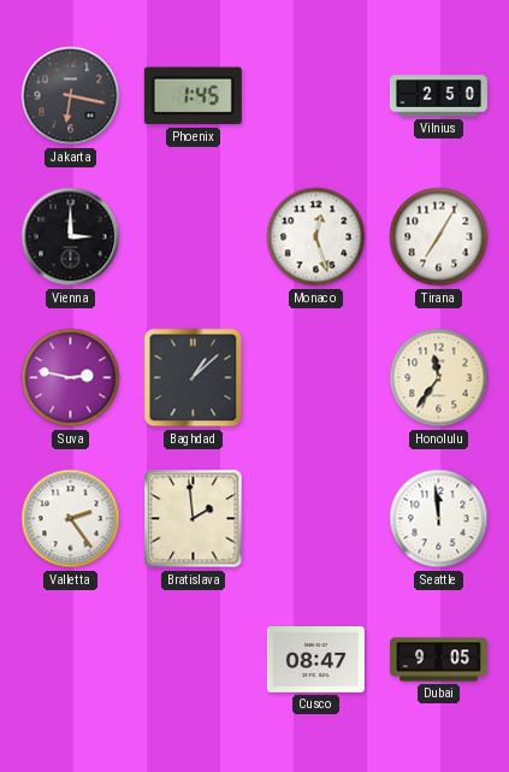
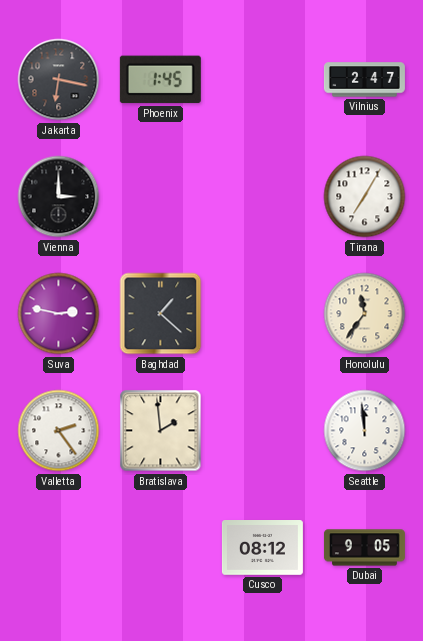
Vilnius: 2:50 -> 2:47 (364, 80)
Monaco: 12:27 -> none (316, 237)
Baghdad: 1:08 -> 1:22 (161, 314)
Cusco: 08:47 -> 08:12 (262, 548)
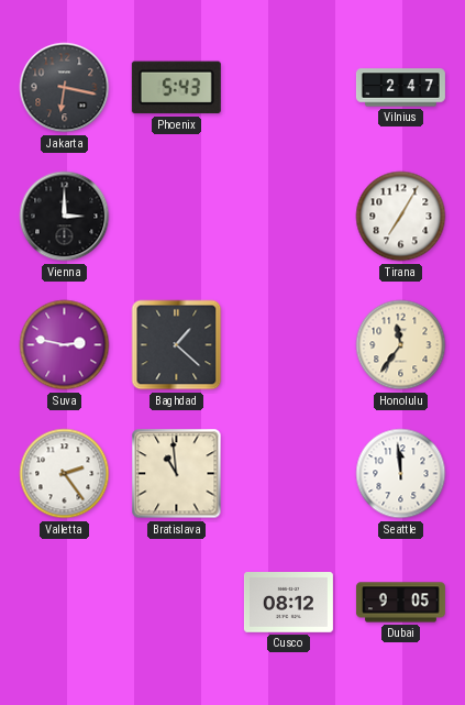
Phoenix: 1:45 -> 5:43 (176, 88)
Bratislava: 1:59 -> 10:59 (177, 474)
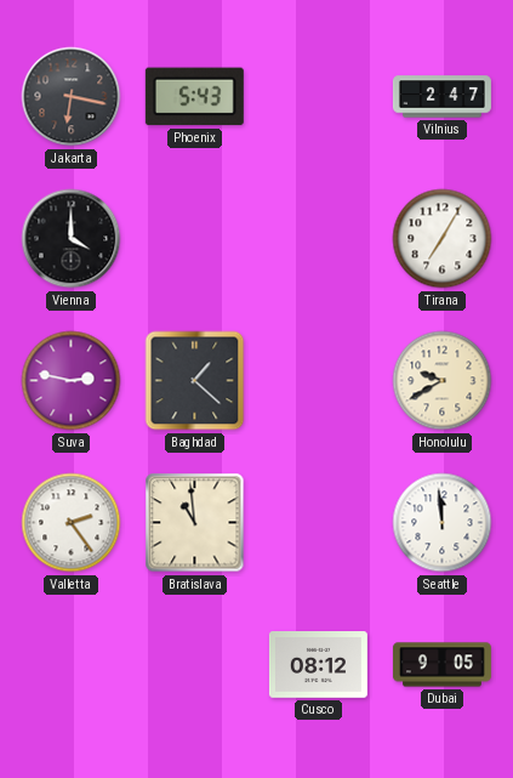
Vienna: 3:00 -> 4:00 (72, 239)
Honolulu: 11:36 -> 9:40 (443, 381)
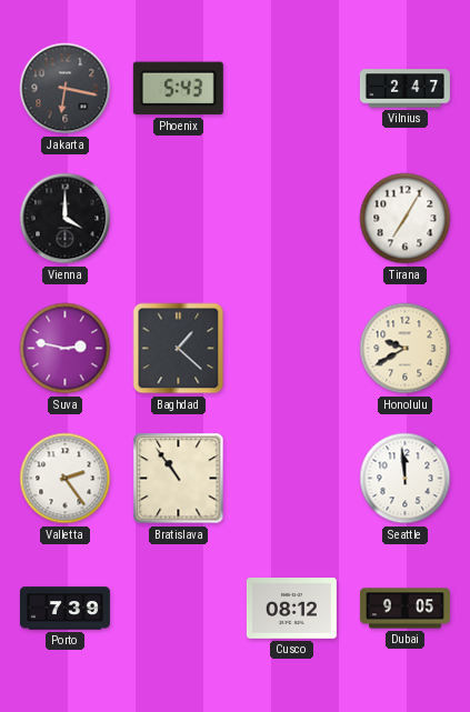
Bratislava: 10:59 -> 10:54 (179, 479)
Porto: none -> 7:39 (64, 609)
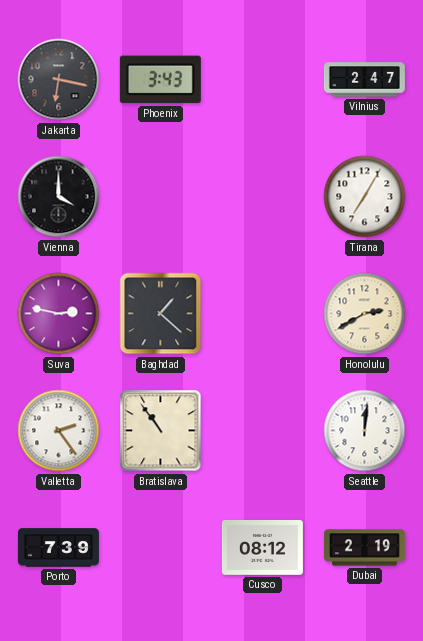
Phoenix: 5:43 -> 3:43 (160, 80)
Honolulu: 9:40 -> 2:40 (365, 314)
Seattle: 11:59 -> 12:01 (365, 431)
Dubai: 9:05 -> 2:19 (364, 548)
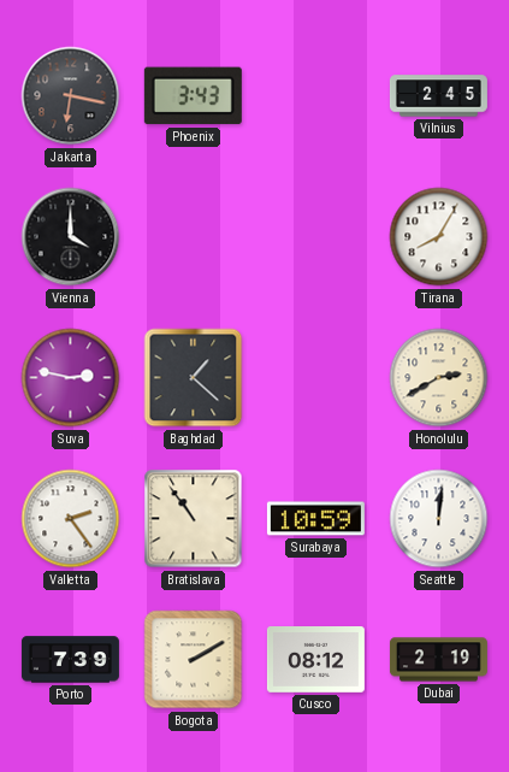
Vilnius: 2:47 -> 2:45 (438, 96)
Tirana: 7:05 -> 8:05 (439, 237)
Surabaya: none -> 10:59 (315, 519)
Bogota: none -> 2:10 (194, 660)
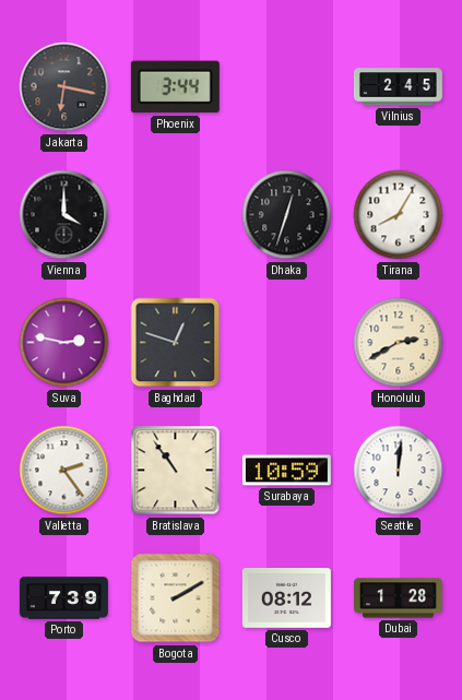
Phoenix: 3:43 -> 3:44 (175, 87)
Dhaka: none -> 12:33 (287, 215)
Baghdad: 1:22 -> 12:48 (176, 343)
Dubai: 2:19 -> 1:28 (398, 598)
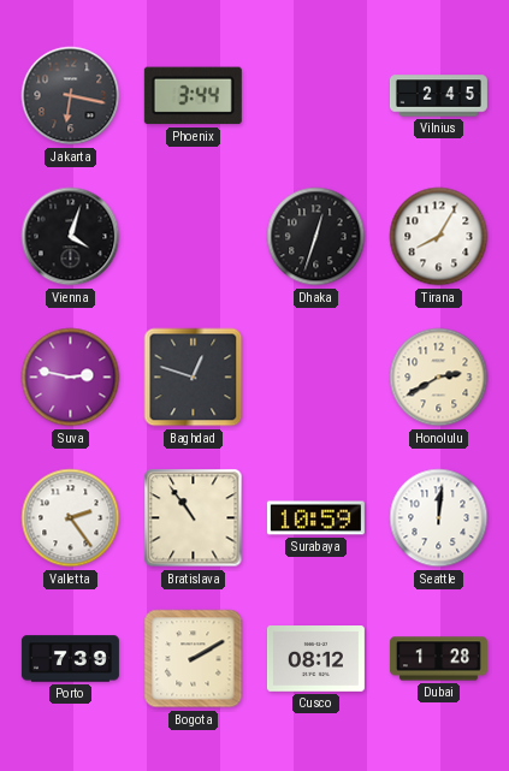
Vienna: 4:00 -> 4:03 (71, 237)
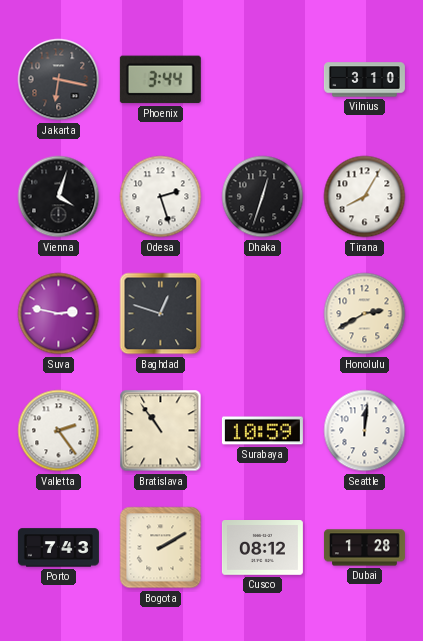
Vilnius: 2:45 -> 3:10 (364, 80)
Odesa: none -> 2:27 (161, 197)
Porto: 7:39 -> 7:43 (58, 548)
